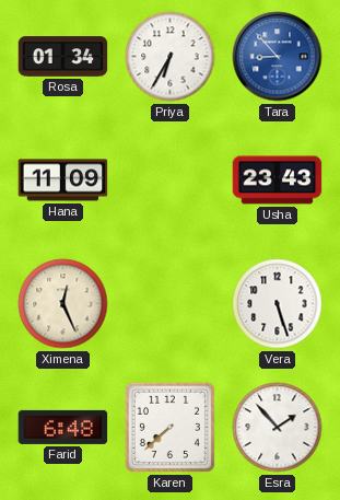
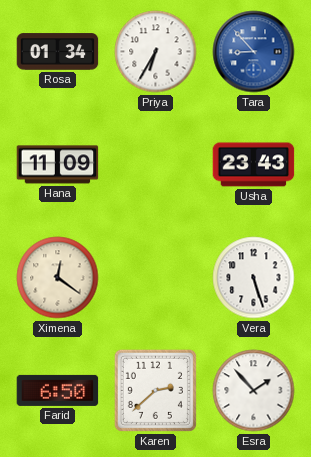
Ximena: 12:26 -> 12:21 (58, 278)
Farid: 6:48 -> 6:50 (58, 390)
Karen: 7:38 -> 2:38 (155, 390)
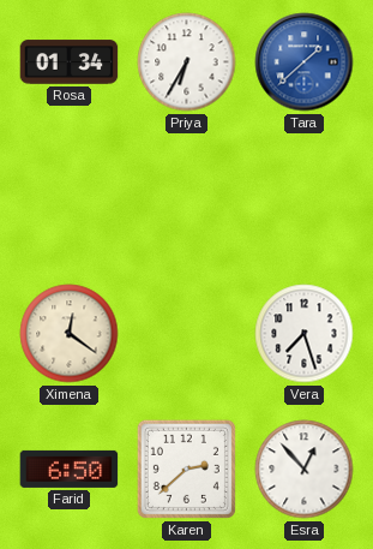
Tara: 8:53 -> 1:38 (305, 62)
Hana: 11:09 -> none (58, 165)
Usha: 23:43 -> none (254, 165)
Vera: 5:27 -> 7:27 (305, 334)
Esra: 1:53 -> 12:53 (305, 470)
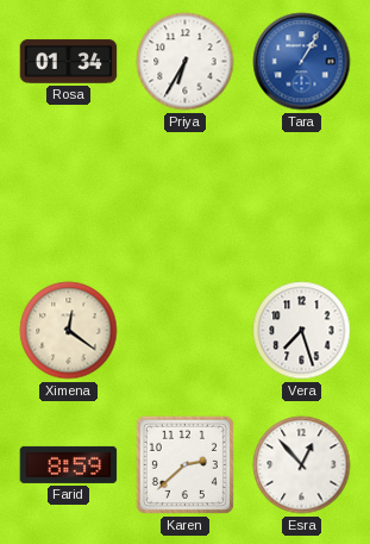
Tara: 1:38 -> 1:05 (302, 62)
Farid: 6:50 -> 8:59 (69, 464)
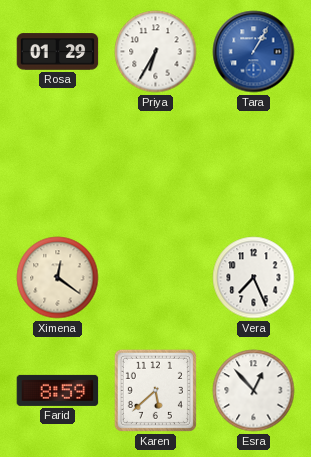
Rosa: 01:34 -> 01:29 (58, 52)
Vera: 7:27 -> 7:26 (254, 278)
Karen: 2:38 -> 5:38 (155, 390)
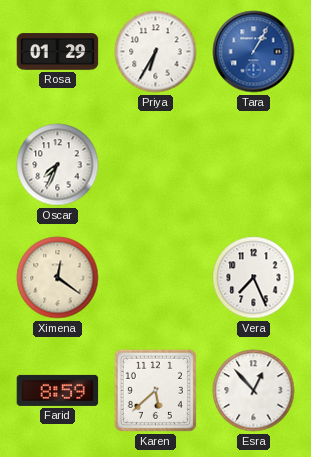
Oscar: none -> 7:34 (58, 165)
